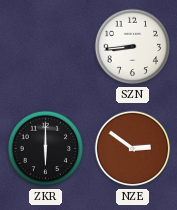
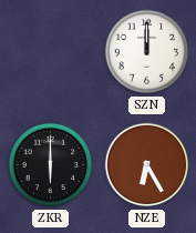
SZN: 8:44 -> 12:00 (147, 52)
NZE: 2:51 -> 6:25 (147, 165)
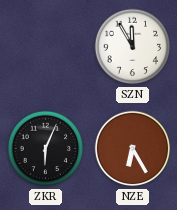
SZN: 12:00 -> 11:55 (133, 47)
ZKR: 6:00 -> 6:04 (46, 149)
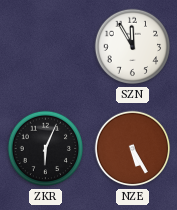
NZE: 6:25 -> 5:25 (133, 149)
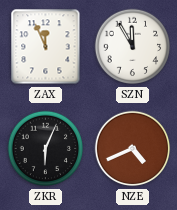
ZAX: none -> 11:56 (46, 47)
NZE: 5:25 -> 4:41 (133, 149)
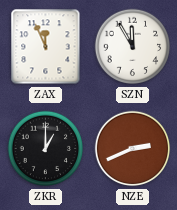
ZKR: 6:04 -> 1:00 (46, 149)
NZE: 4:41 -> 2:41 (133, 149)
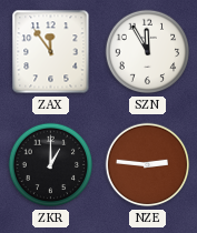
ZAX: 11:56 -> 11:54 (51, 52)
NZE: 2:41 -> 2:46 (148, 165)
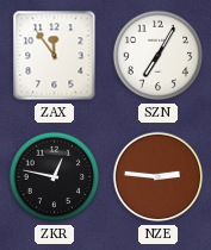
SZN: 11:55 -> 7:05 (159, 56)
ZKR: 1:00 -> 12:47 (55, 177)
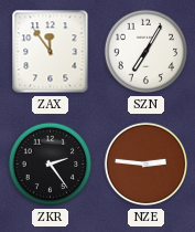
ZKR: 12:47 -> 2:24 (51, 165)
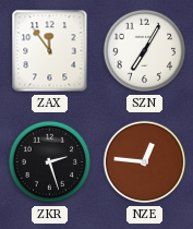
ZKR: 2:24 -> 2:27 (50, 162)
NZE: 2:46 -> 12:46 (145, 162)
